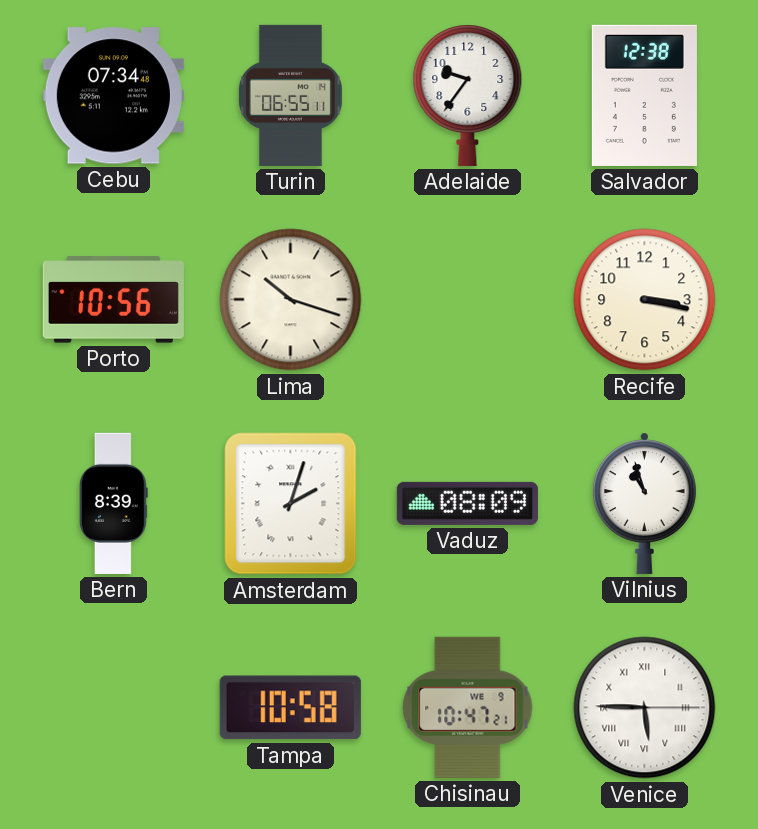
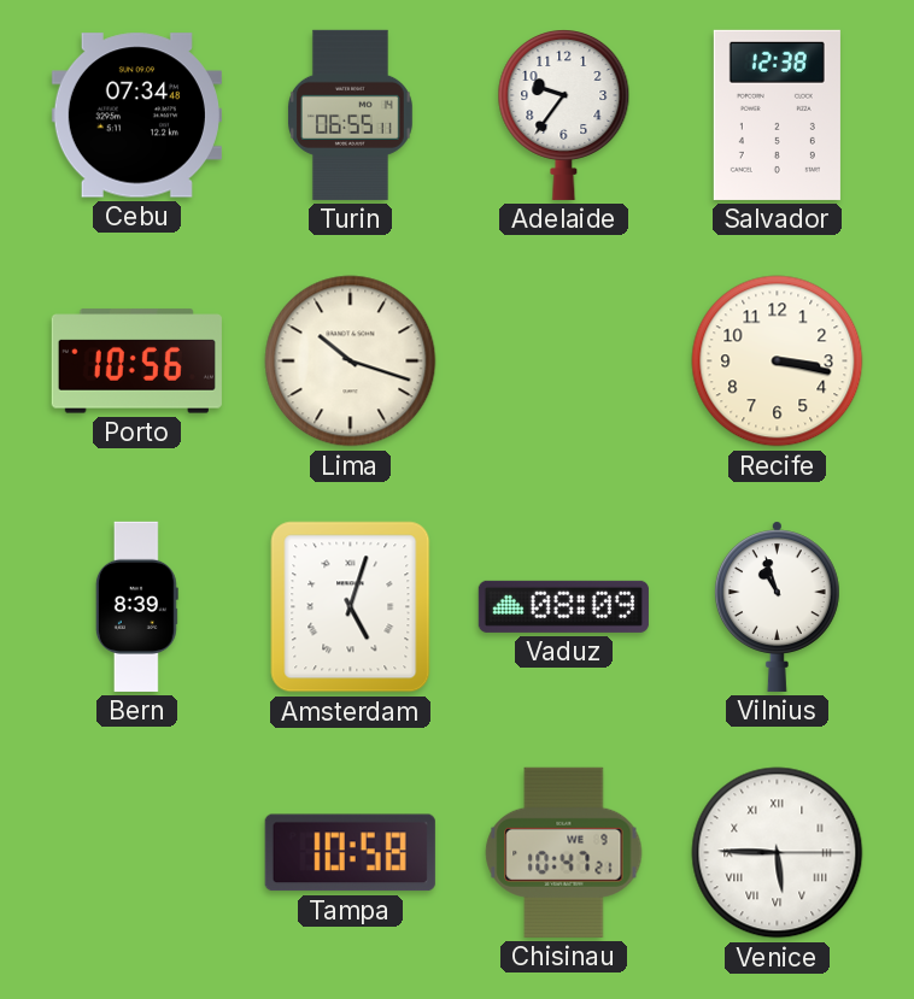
Amsterdam: 2:03 -> 5:03 (351, 607)
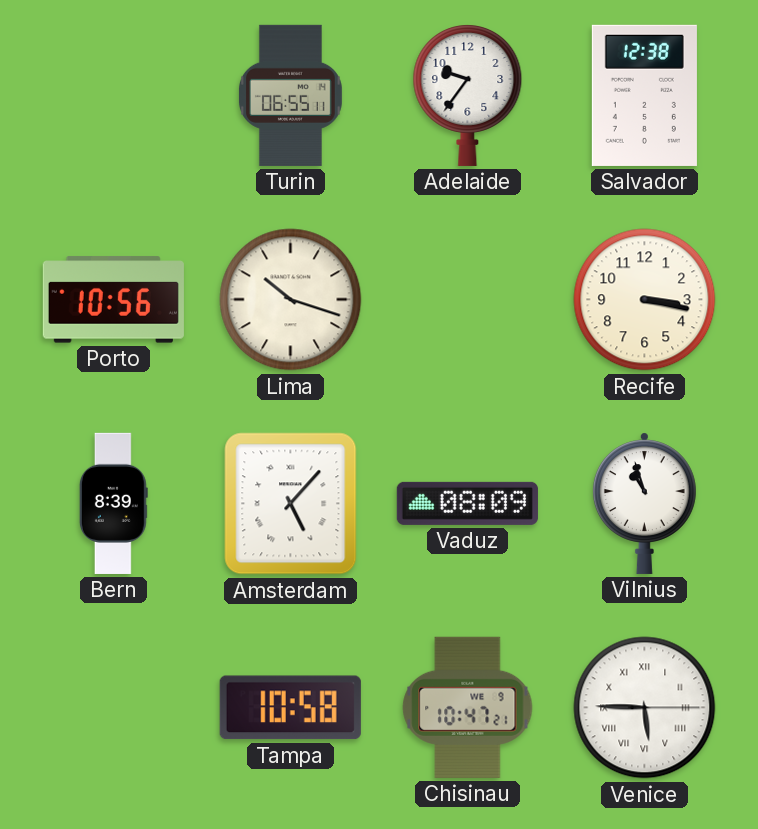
Cebu: 07:34 -> none (136, 116)
Amsterdam: 5:03 -> 5:07 (291, 504)
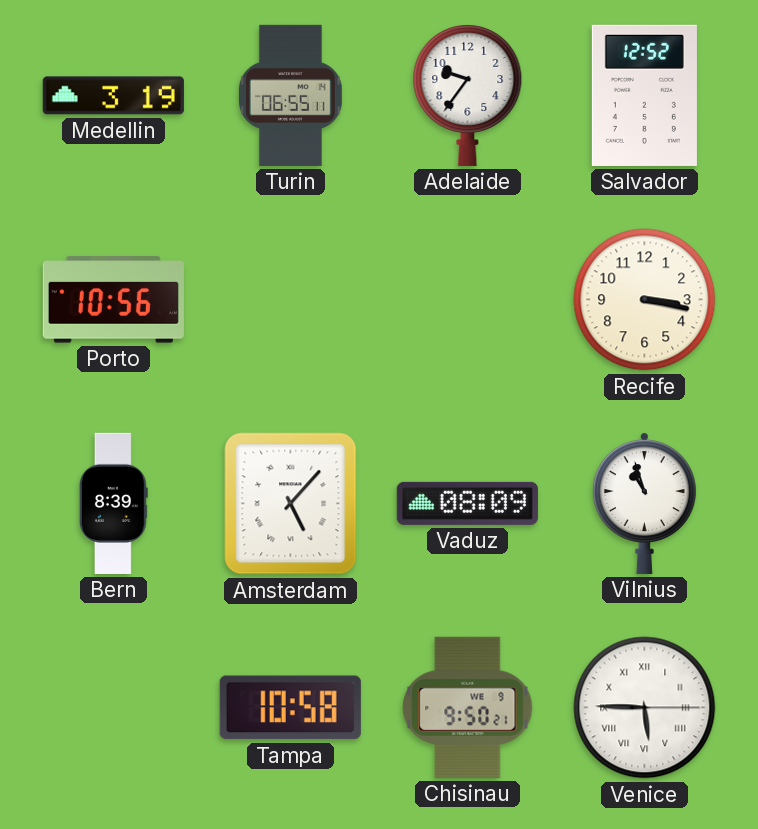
Medellin: none -> 3:19 (113, 96)
Salvador: 12:38 -> 12:52 (644, 95)
Lima: 10:18 -> none (291, 300)
Chisinau: 10:47 -> 9:50 (468, 707)
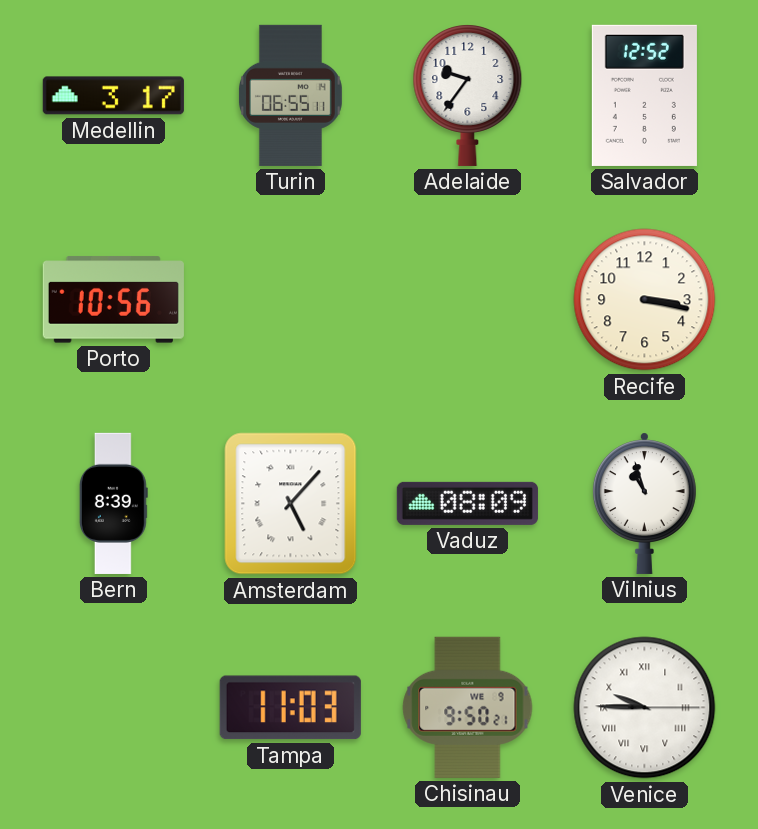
Medellin: 3:19 -> 3:17 (113, 96)
Tampa: 10:58 -> 11:03 (290, 708)
Venice: 5:45 -> 9:45 (645, 708)
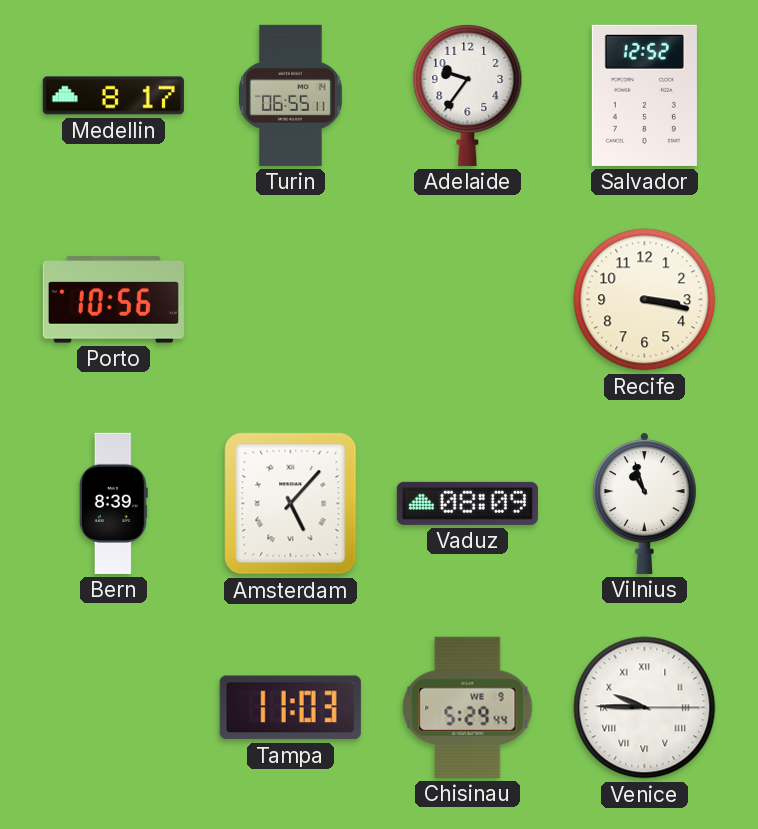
Medellin: 3:17 -> 8:17 (113, 96)
Chisinau: 9:50 -> 5:29 (468, 707)
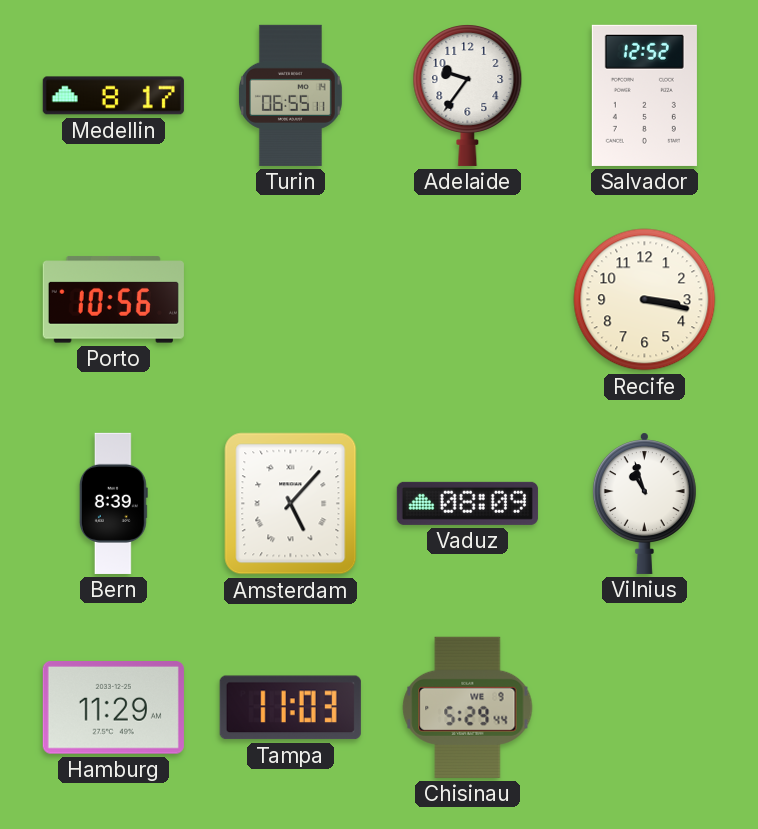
Hamburg: none -> 11:29 (113, 708)
Venice: 9:45 -> none (645, 708)
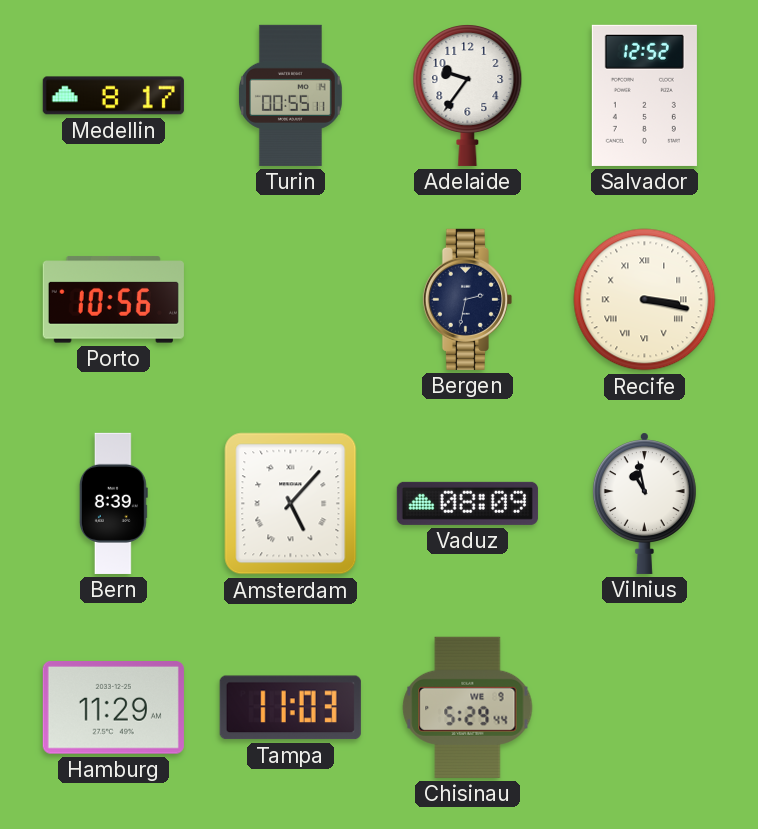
Turin: 06:55 -> 00:55 (290, 95)
Bergen: none -> 2:32 (467, 299)
Recife numerals: Arabic -> Roman (645, 300)
Vilnius: 10:57 -> 10:58 (644, 503)
